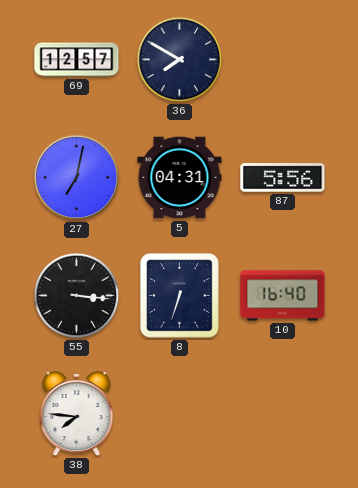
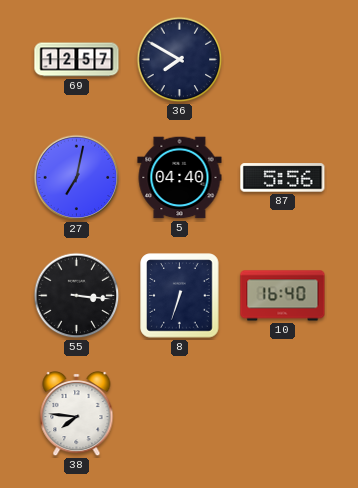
5: 04:31 -> 04:40 (180, 178)
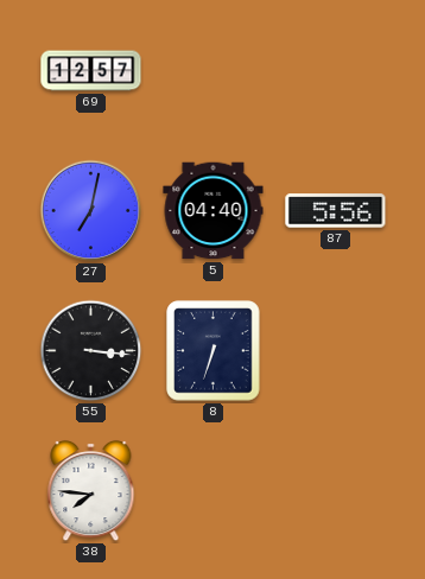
36: 7:50 -> none (180, 60)
10: 16:40 -> none (283, 296)
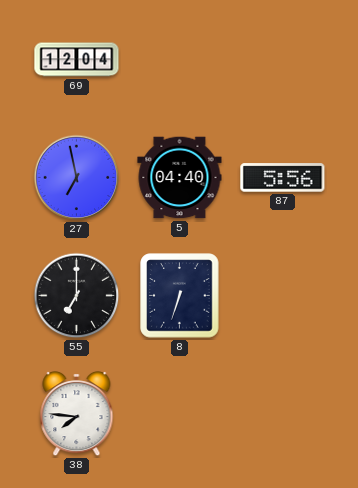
69: 12:57 -> 12:04 (77, 60)
27: 7:02 -> 6:58 (77, 178)
55: 3:16 -> 7:00 (77, 296)
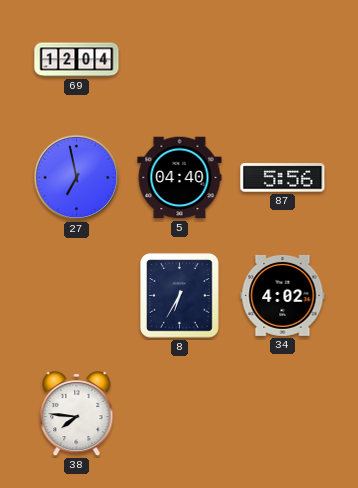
55: 7:00 -> none (77, 296)
8: 6:33 -> 6:35 (180, 296)
34: none -> 4:02 (283, 295)
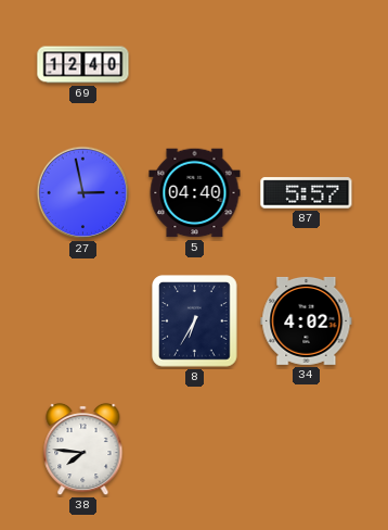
69: 12:04 -> 12:40 (83, 65)
27: 6:58 -> 2:58 (83, 193)
87: 5:56 -> 5:57 (307, 193)
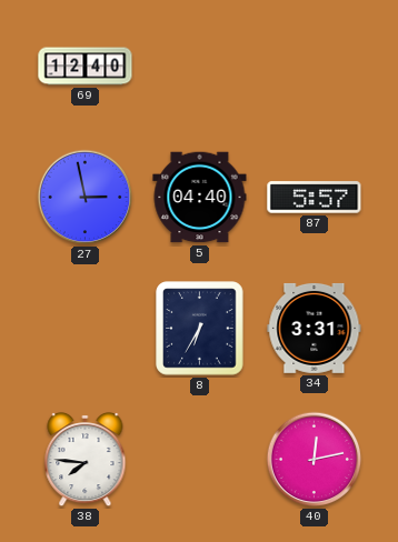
34: 4:02 -> 3:31 (315, 328)
40: none -> 12:13 (315, 460)
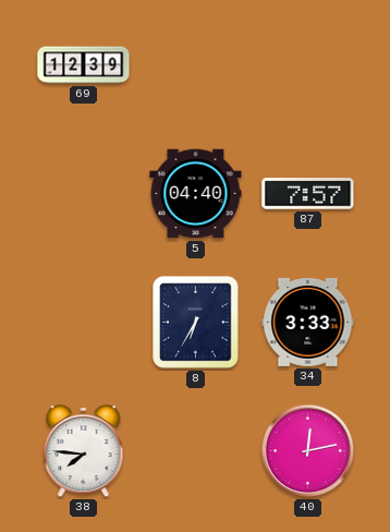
69: 12:40 -> 12:39 (84, 65)
27: 2:58 -> none (86, 198)
87: 5:57 -> 7:57 (308, 194)
34: 3:31 -> 3:33 (308, 322)
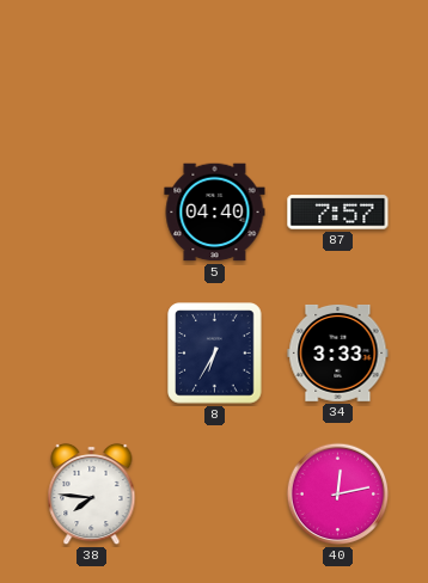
69: 12:39 -> none (84, 65)
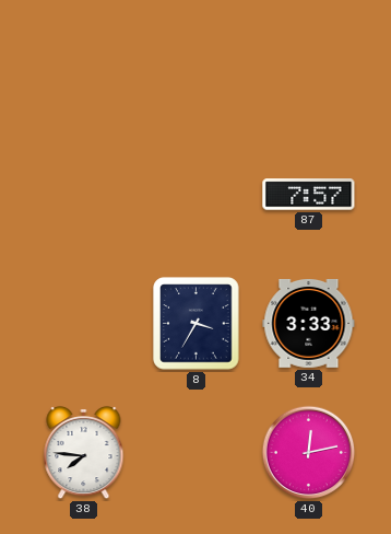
5: 04:40 -> none (215, 213)
8: 6:35 -> 3:35 (197, 324)
